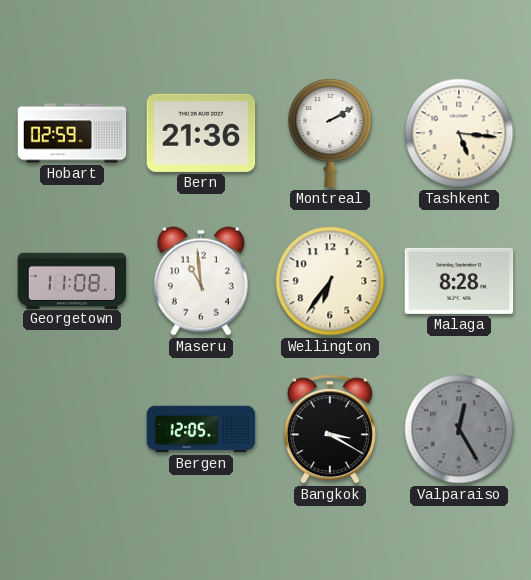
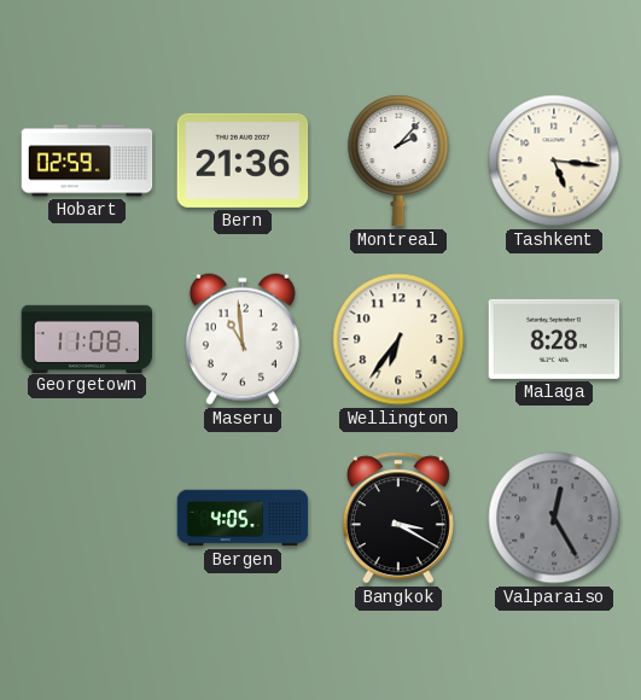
Montreal: 2:10 -> 2:07 (398, 161)
Bergen: 12:05 -> 4:05 (243, 518)
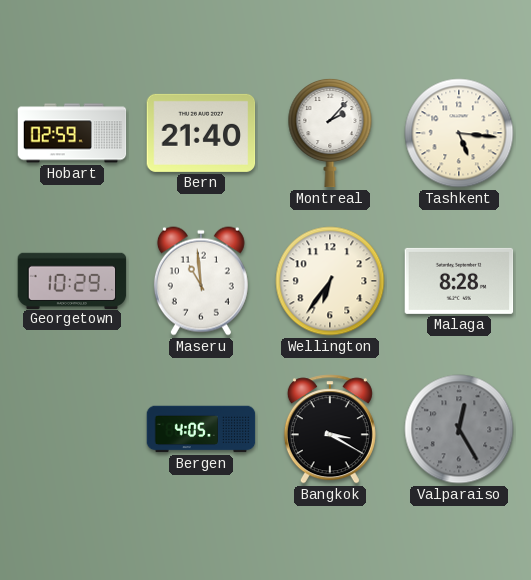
Bern: 21:36 -> 21:40 (201, 133)
Georgetown: 11:08 -> 10:29 (72, 280)
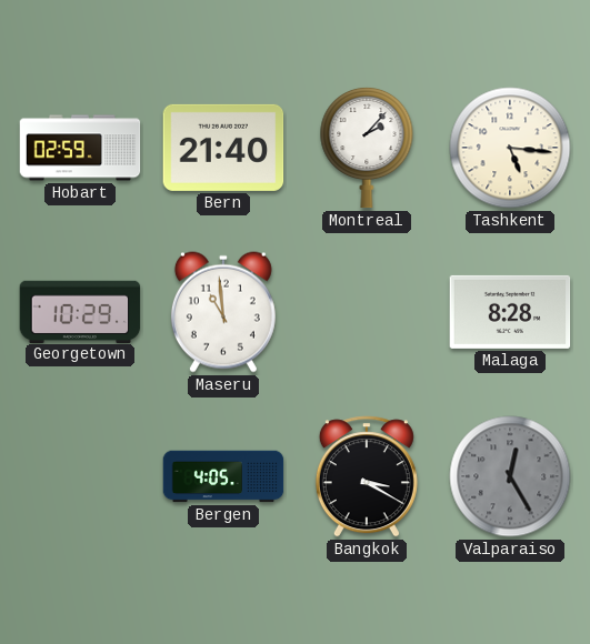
Wellington: 6:36 -> none (330, 281)
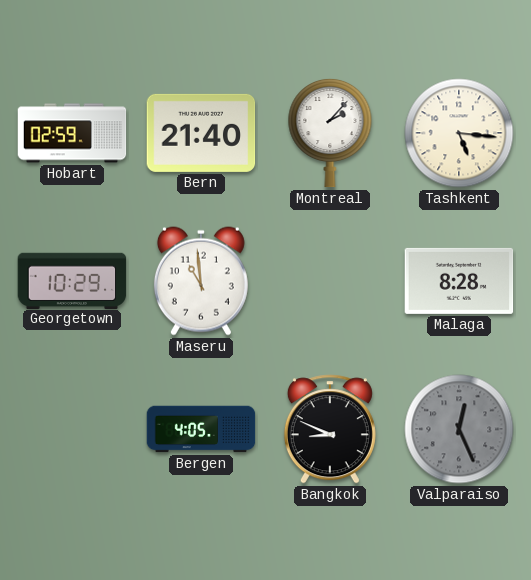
Bangkok: 3:20 -> 8:49 (330, 429)
Valparaiso: 12:25 -> 12:26 (459, 429)
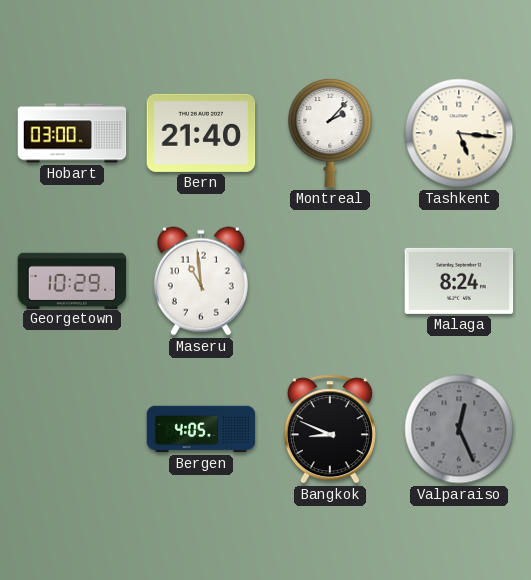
Hobart: 02:59 -> 03:00 (72, 133)
Malaga: 8:28 -> 8:24 (459, 281)
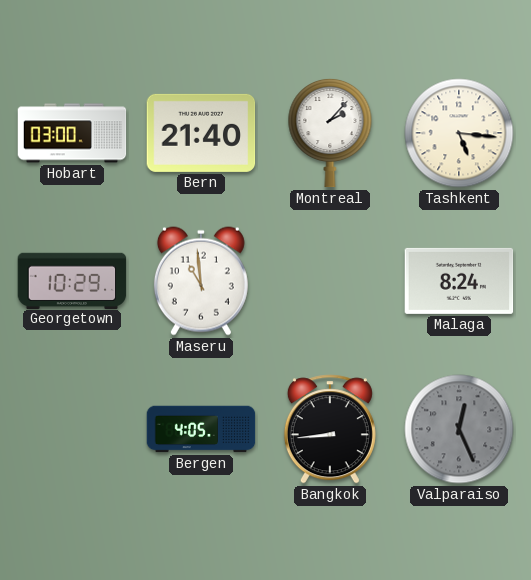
Bangkok: 8:49 -> 8:44 (330, 429)
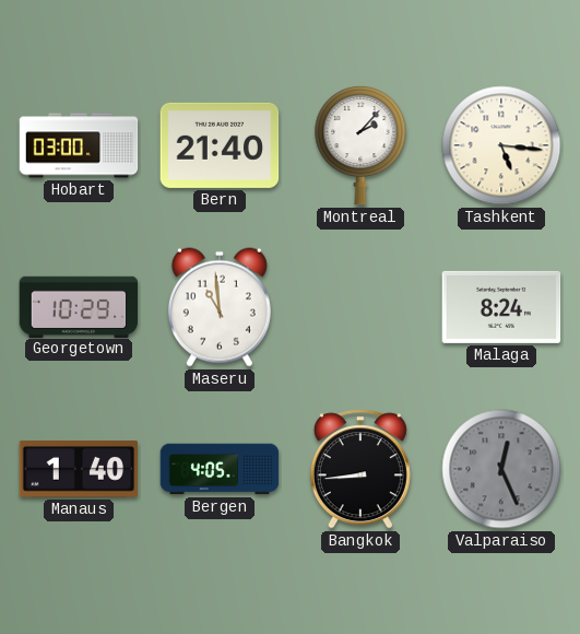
Manaus: none -> 1:40 (79, 470)
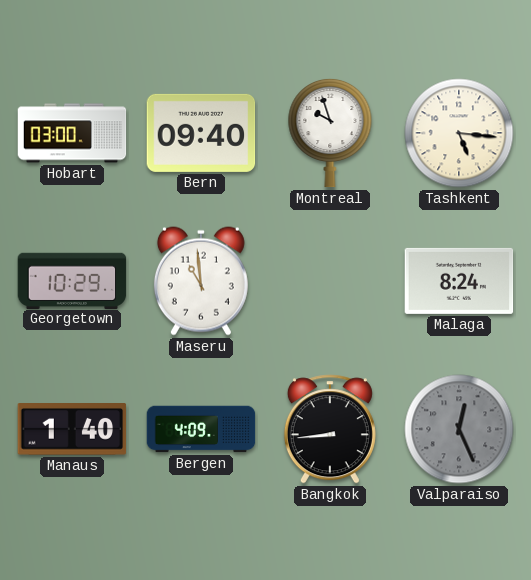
Bern: 21:40 -> 09:40 (201, 133)
Montreal: 2:07 -> 9:57 (330, 133)
Bergen: 4:05 -> 4:09 (201, 429)
